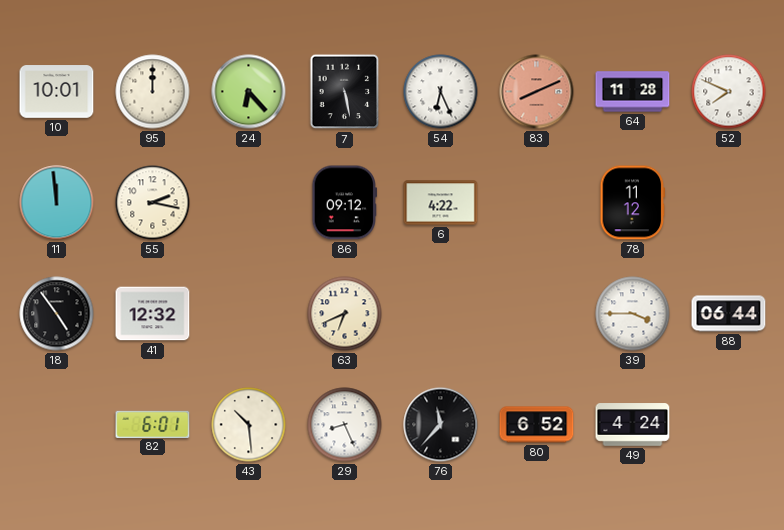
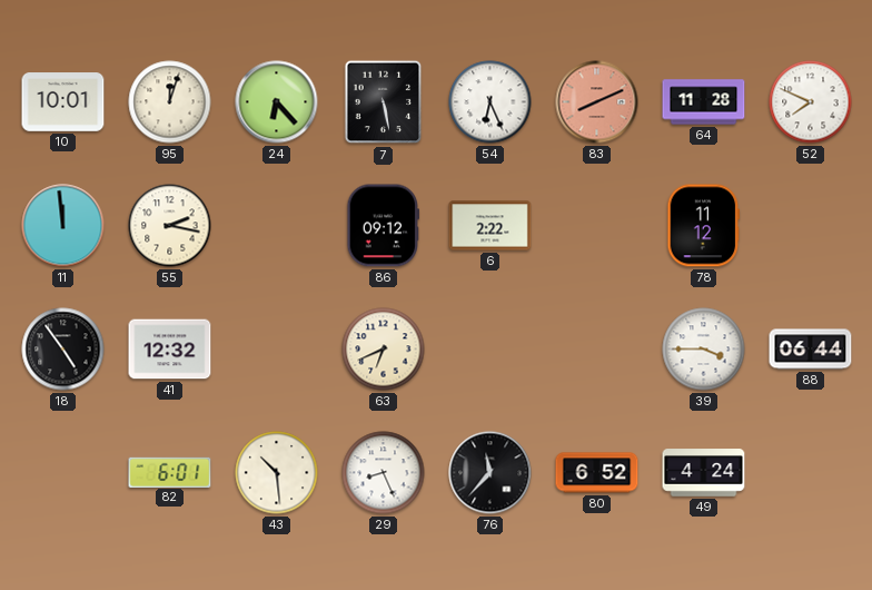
95: 12:00 -> 12:03 (170, 102)
6: 4:22 -> 2:22 (490, 226)
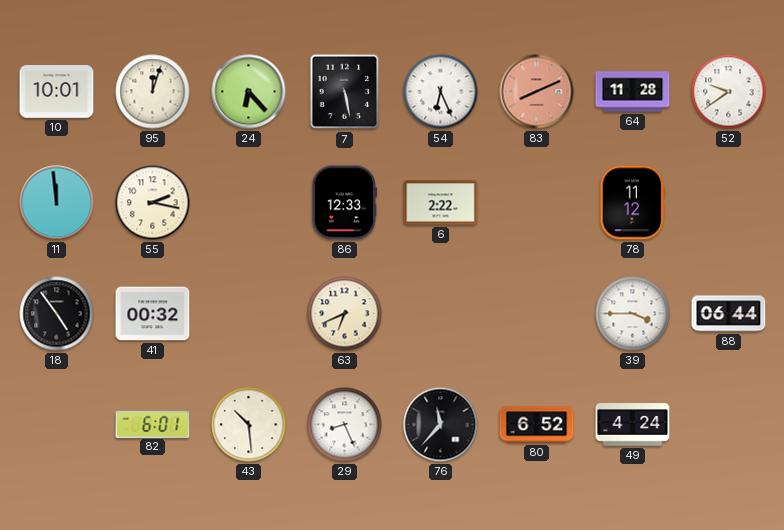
52: 7:49 -> 9:39 (729, 92)
86: 09:12 -> 12:33 (345, 203)
41: 12:32 -> 00:32 (153, 314)
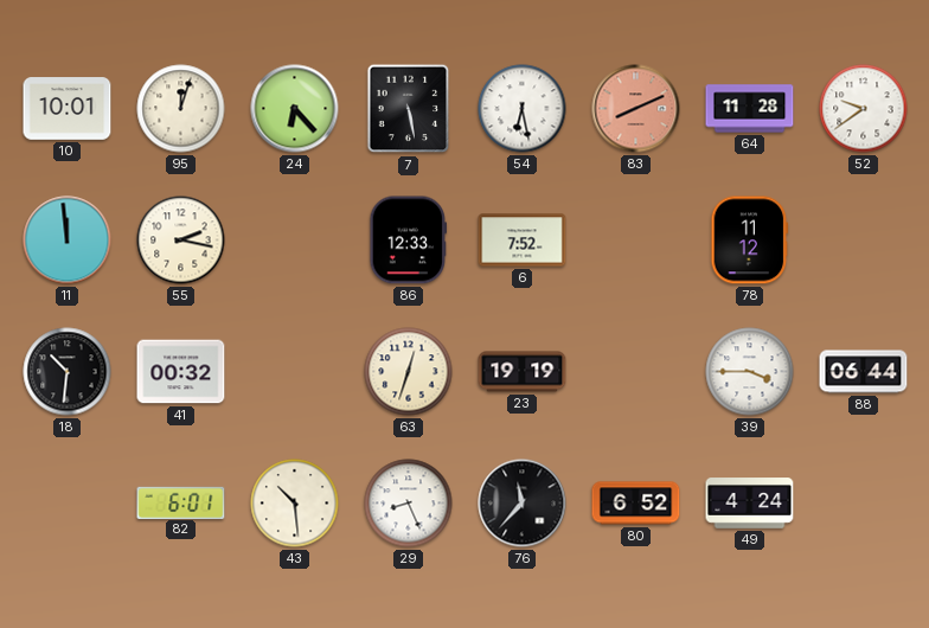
54: 6:26 -> 6:28 (523, 109)
6: 2:22 -> 7:52 (523, 241)
18: 4:54 -> 10:31 (68, 372)
63: 6:41 -> 12:33 (409, 372)
23: none -> 19:19 (523, 372)
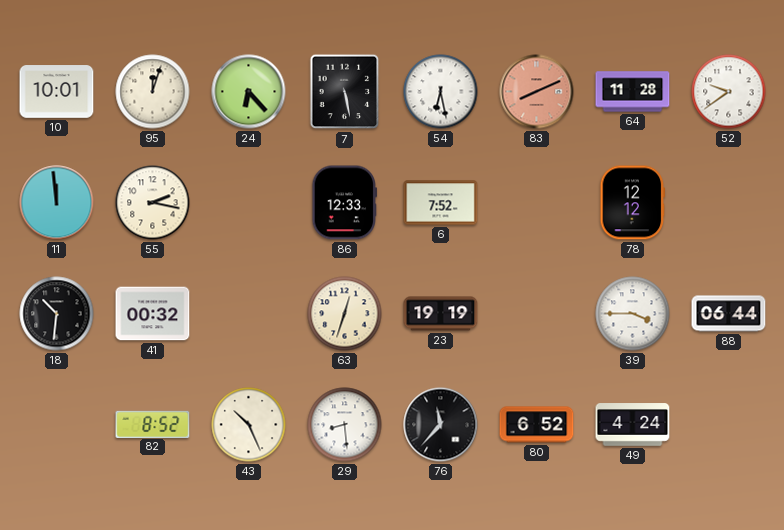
78: 11:12 -> 12:12 (633, 203)
82: 6:01 -> 8:52 (153, 424)
43: 10:29 -> 10:26 (249, 425)
29: 8:26 -> 8:29 (345, 425)
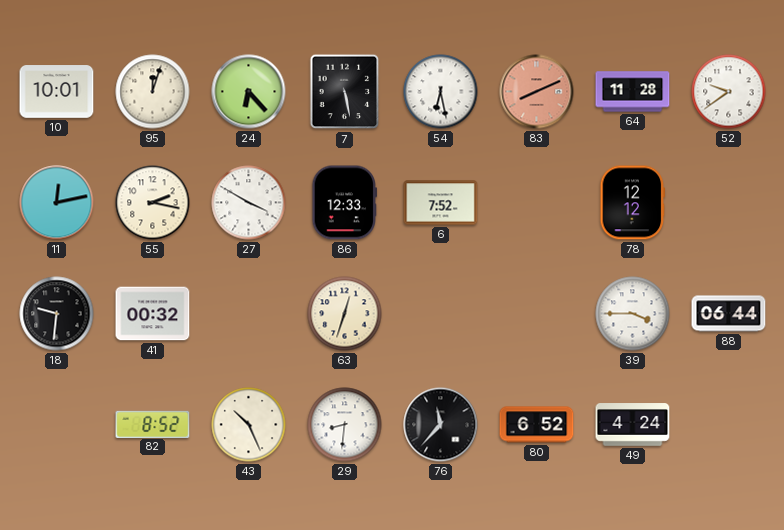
11: 11:59 -> 12:13 (57, 203)
27: none -> 3:50 (249, 203)
18: 10:31 -> 9:31 (57, 314)
23: 19:19 -> none (441, 314)
29: 8:29 -> 8:31 (345, 425)
